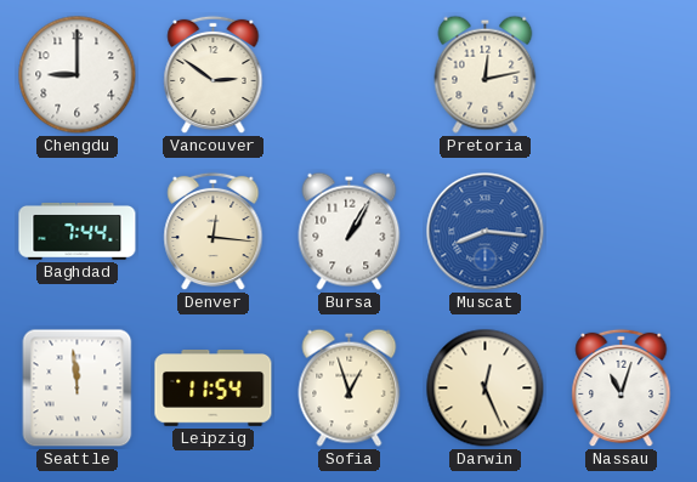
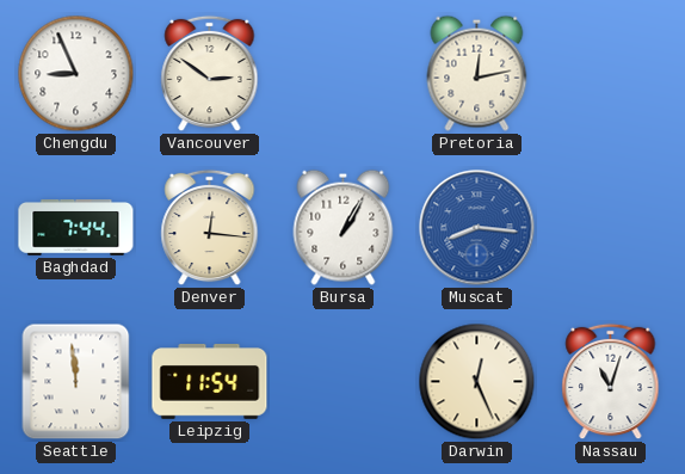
Chengdu: 9:00 -> 8:56 (76, 74)
Sofia: 12:57 -> none (350, 387)
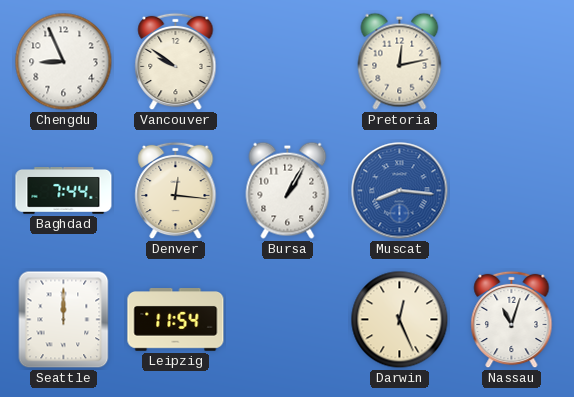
Vancouver: 2:51 -> 9:51 (176, 62)
Seattle: 11:59 -> 12:00 (64, 320)
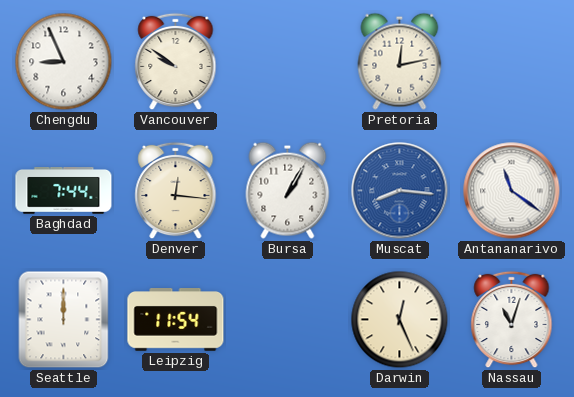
Antananarivo: none -> 11:21 (512, 191)
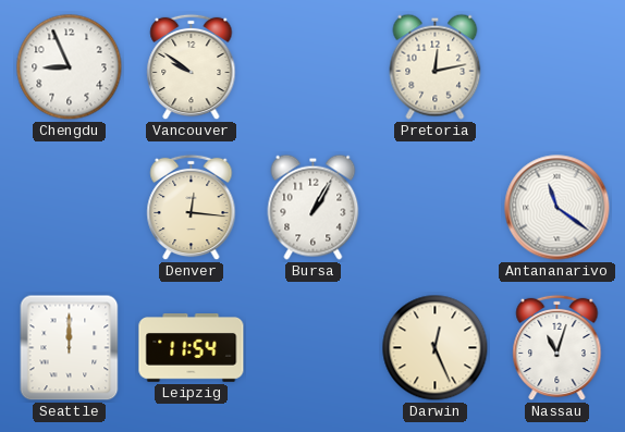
Baghdad: 7:44 -> none (64, 191)
Muscat: 8:16 -> none (400, 191)
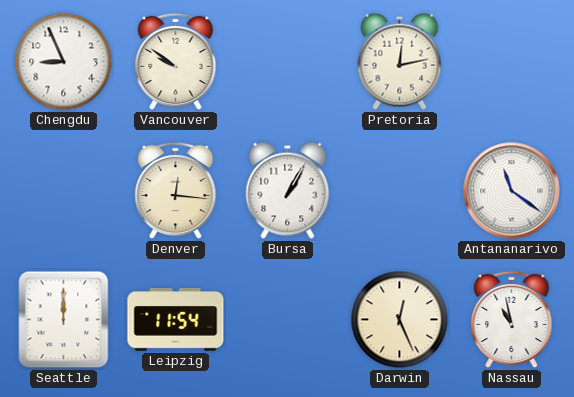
Nassau: 11:03 -> 10:58 (512, 320)
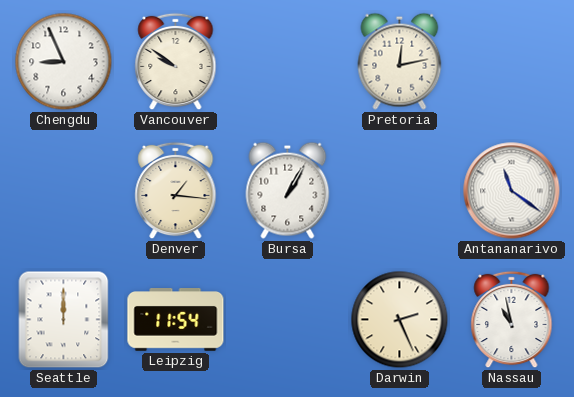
Denver: 12:16 -> 1:16 (176, 191)
Darwin: 12:26 -> 2:26 (400, 320)
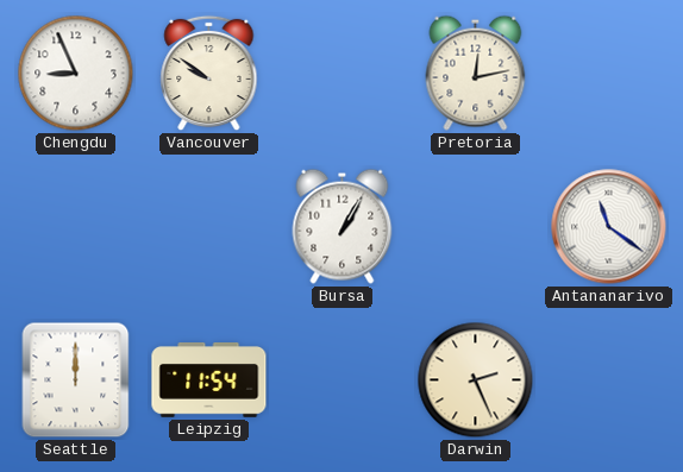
Denver: 1:16 -> none (176, 191)
Nassau: 10:58 -> none (512, 320)
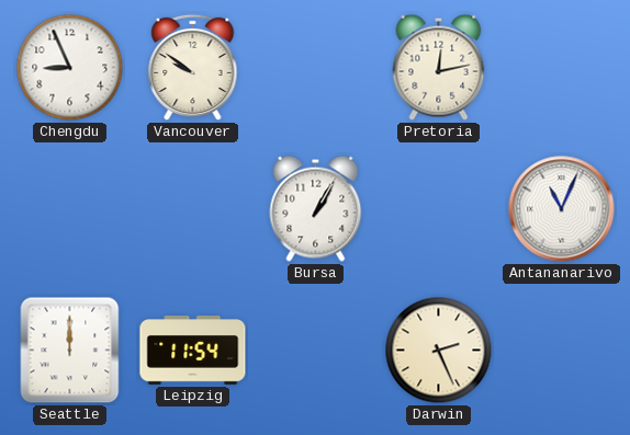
Antananarivo: 11:21 -> 11:04 (562, 209)
